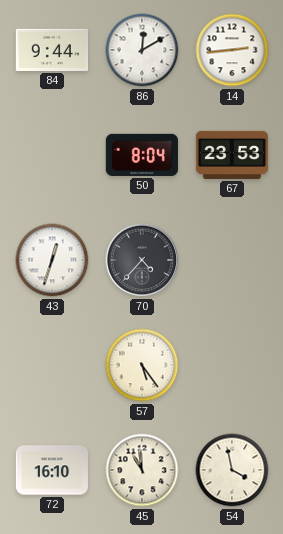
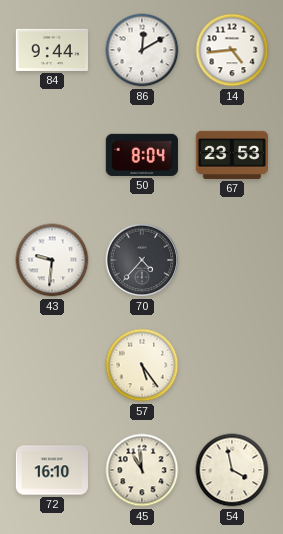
14: 2:44 -> 4:44 (232, 50)
43: 12:33 -> 9:31 (52, 260)
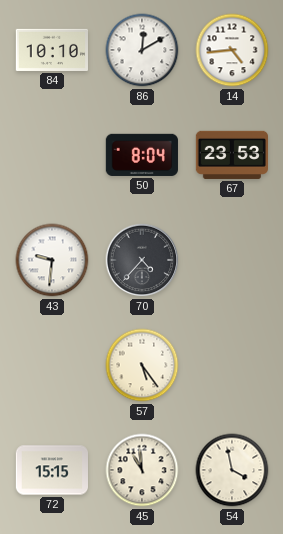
84: 9:44 -> 10:10 (51, 50)
72: 16:10 -> 15:15 (51, 470)
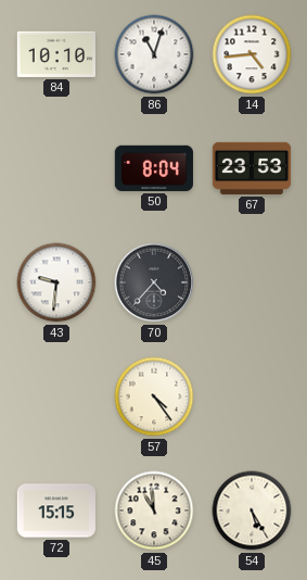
86: 12:10 -> 11:03 (154, 54)
57: 5:24 -> 4:24 (154, 396)
54: 3:58 -> 5:25 (252, 510)
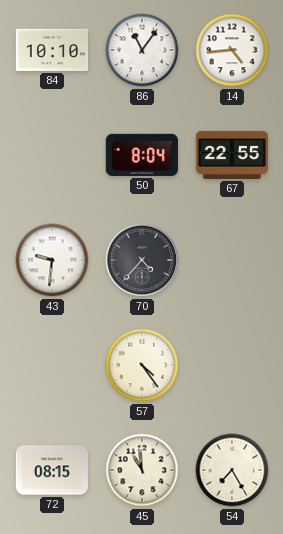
86: 11:03 -> 11:06 (142, 50)
67: 23:53 -> 22:55 (231, 155)
72: 15:15 -> 08:15 (51, 470)
54: 5:25 -> 7:25 (232, 470)
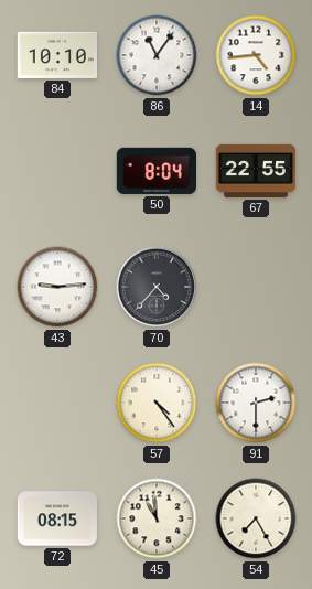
43: 9:31 -> 9:14 (57, 287)
91: none -> 2:30 (256, 403)
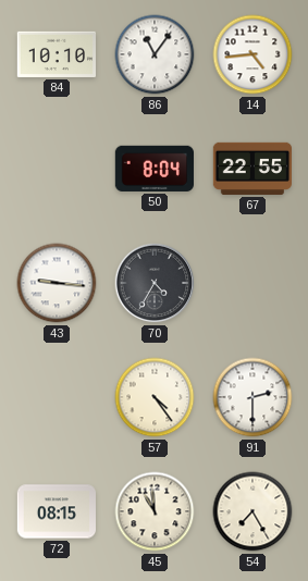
43: 9:14 -> 9:16 (57, 283)
70: 4:37 -> 4:35 (155, 283)
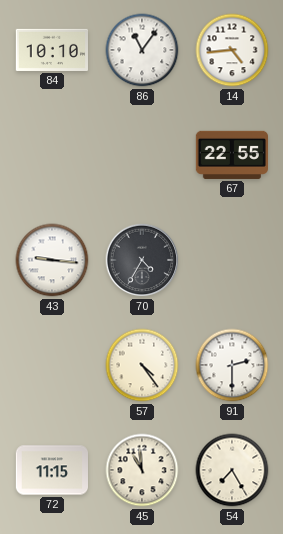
50: 8:04 -> none (155, 169)
72: 08:15 -> 11:15 (51, 470)
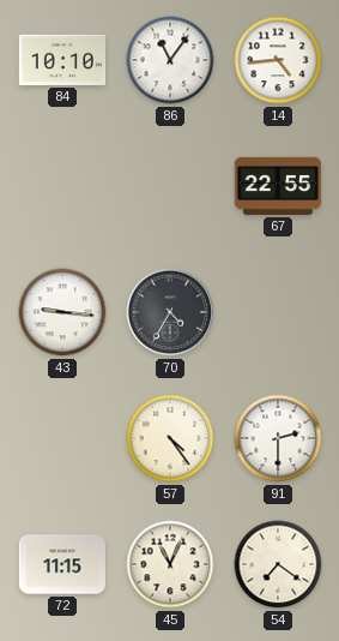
45: 10:59 -> 11:04 (170, 564)
54: 7:25 -> 7:21 (278, 564)
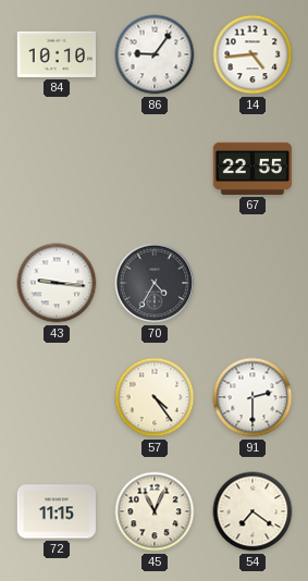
86: 11:06 -> 9:06 (155, 54)
